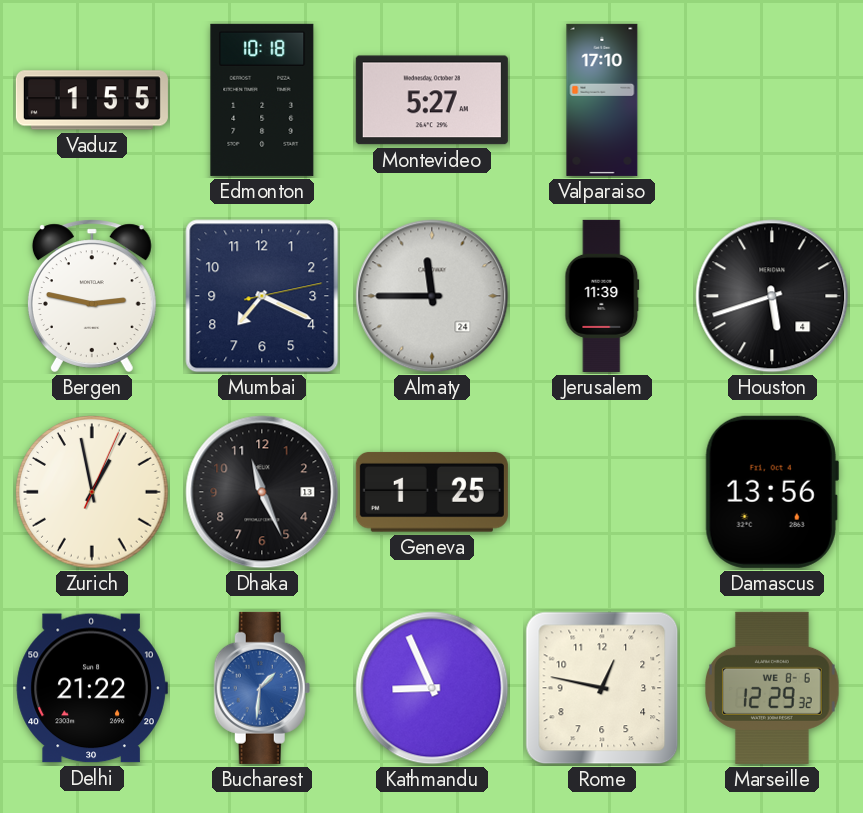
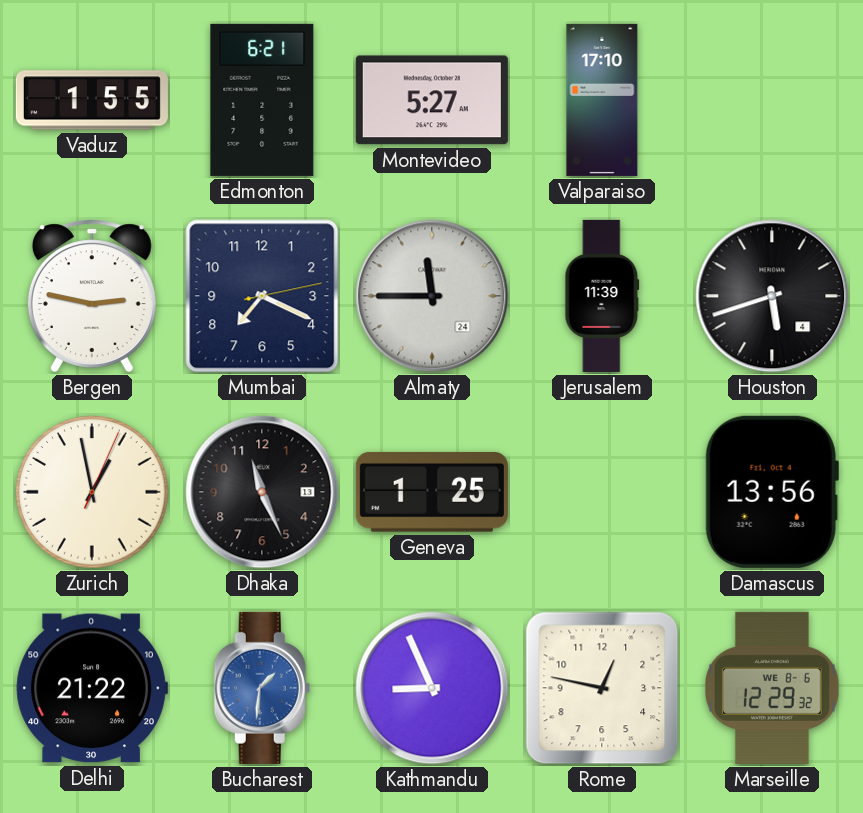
Edmonton: 10:18 -> 6:21 (262, 100)
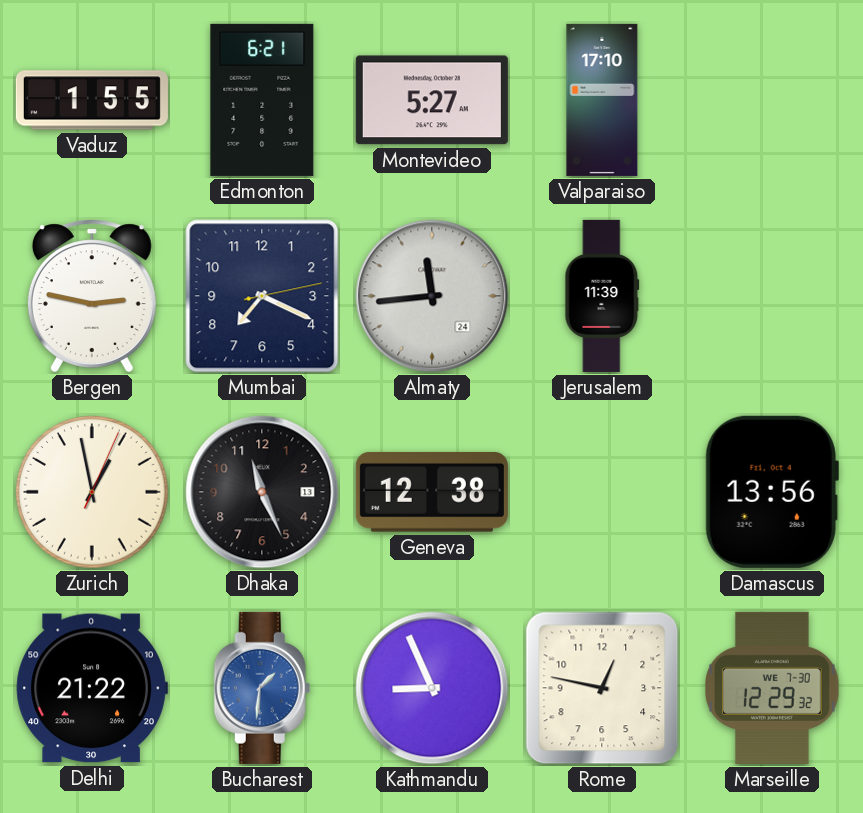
Almaty: 11:45 -> 11:44 (432, 296)
Houston: 5:42 -> none (772, 296)
Geneva: 1:25 -> 12:38 (432, 492)
Marseille date: WE 8-6 -> WE 7-30 (773, 688)
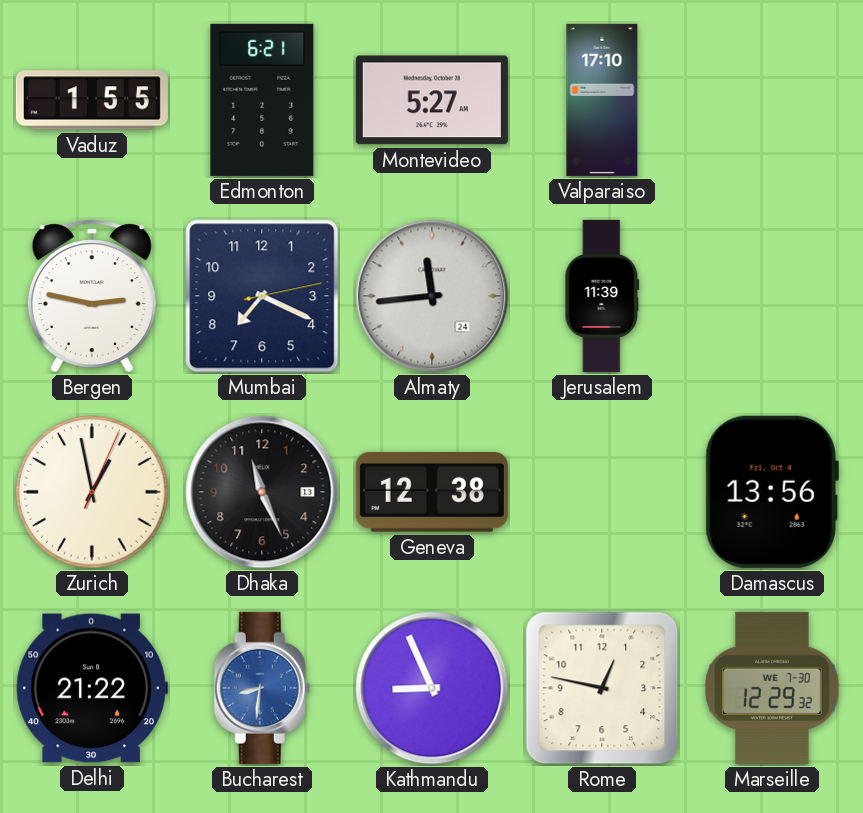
Bucharest: 1:31 -> 8:31 (262, 688)
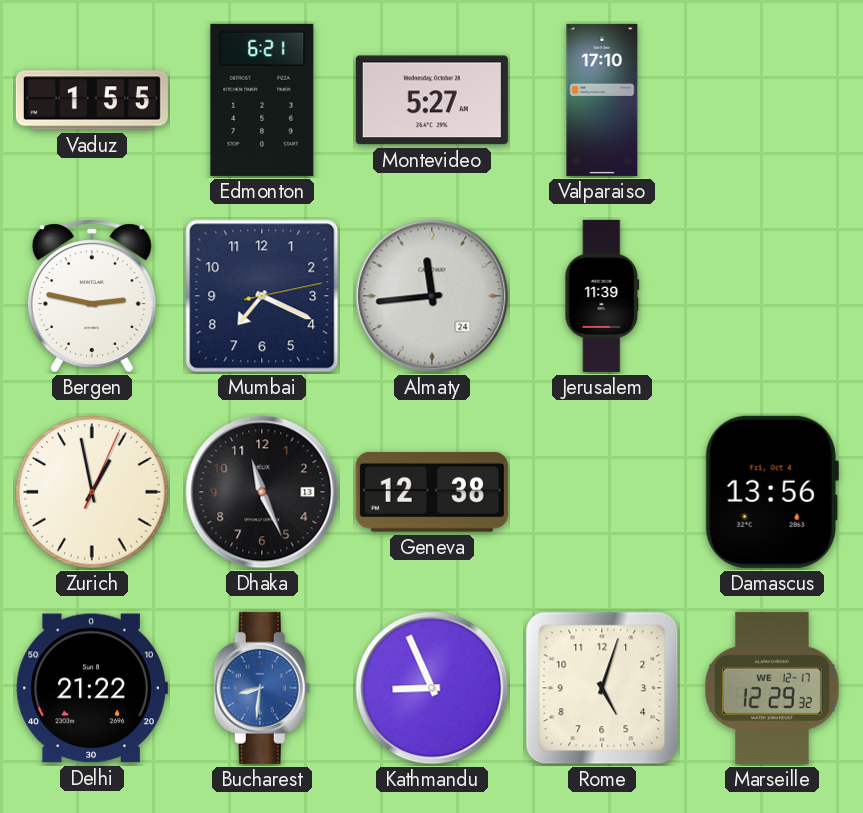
Rome: 12:47 -> 5:03 (602, 688)
Marseille date: WE 7-30 -> WE 12-17 (773, 688)
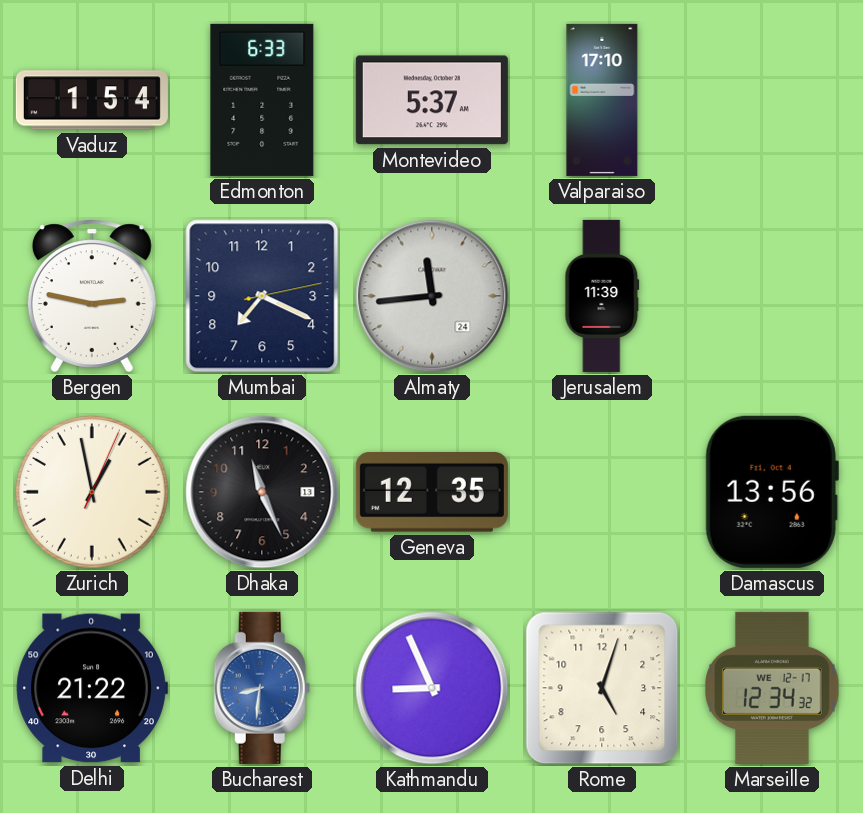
Vaduz: 1:55 -> 1:54 (92, 100)
Edmonton: 6:21 -> 6:33 (262, 100)
Montevideo: 5:27 -> 5:37 (432, 100)
Geneva: 12:38 -> 12:35 (432, 492)
Marseille: 12:29 -> 12:34 (773, 688)
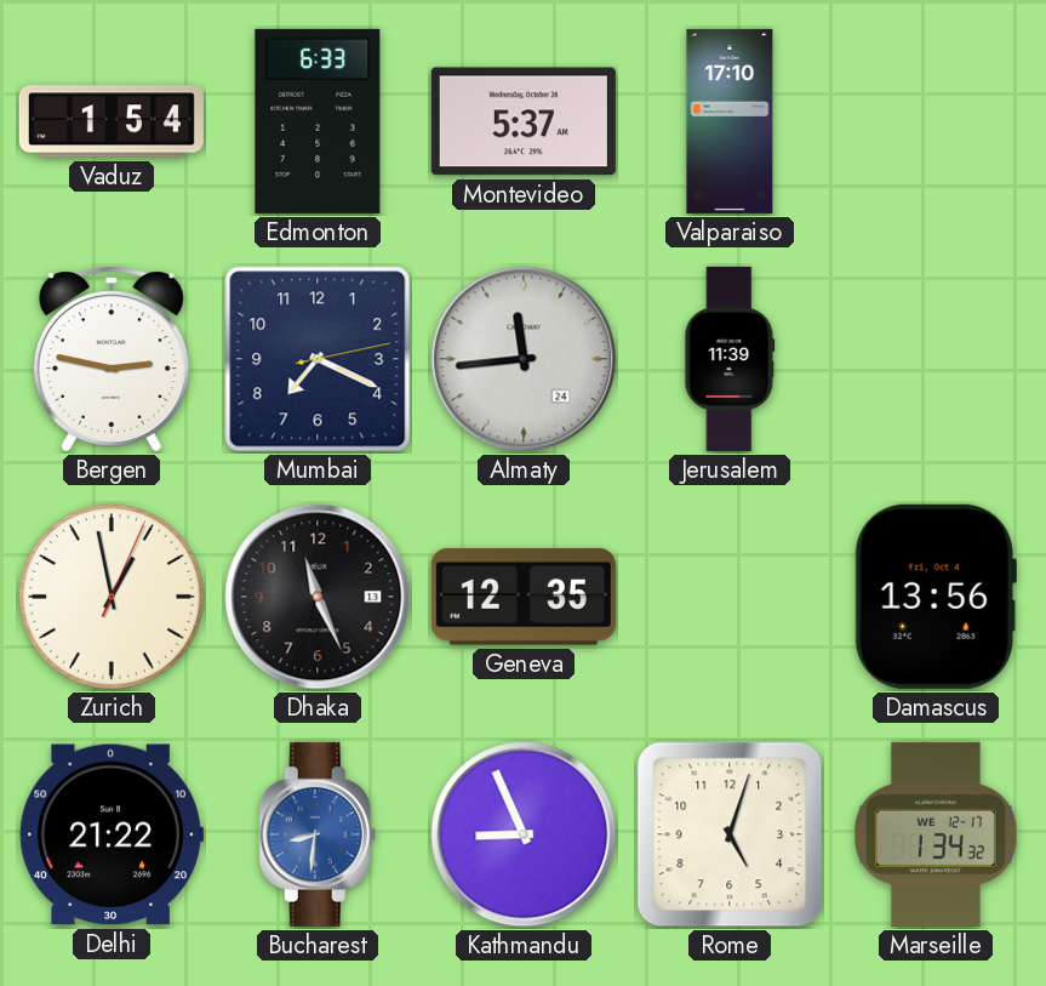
Marseille: 12:34 -> 1:34 (937, 834)
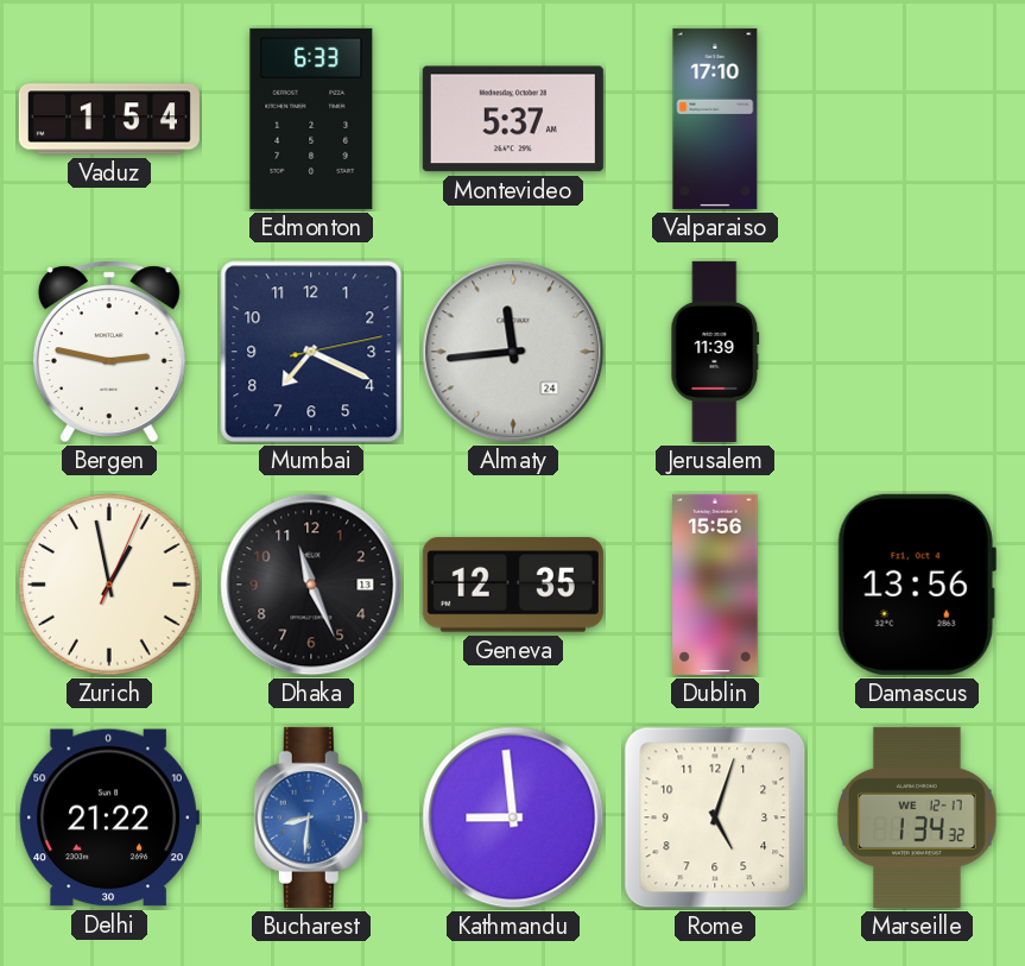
Dublin: none -> 15:56 (715, 585)
Kathmandu: 8:56 -> 8:59 (513, 817)
